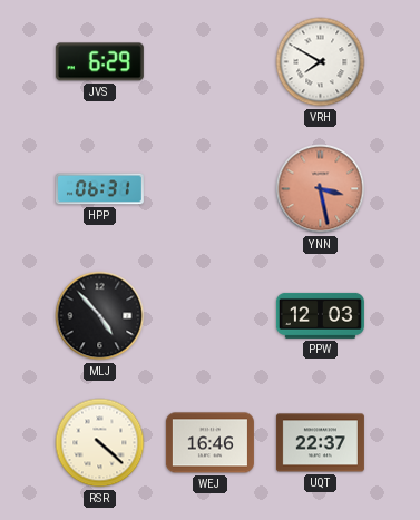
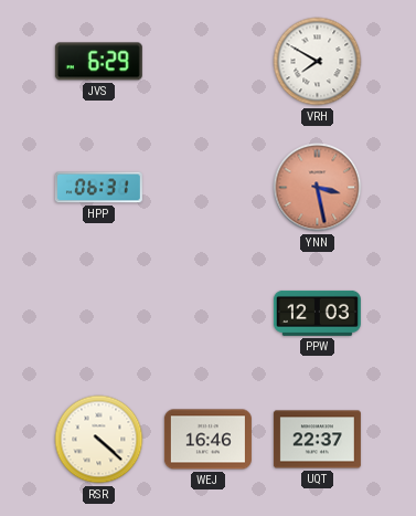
MLJ: 4:53 -> none (100, 316)
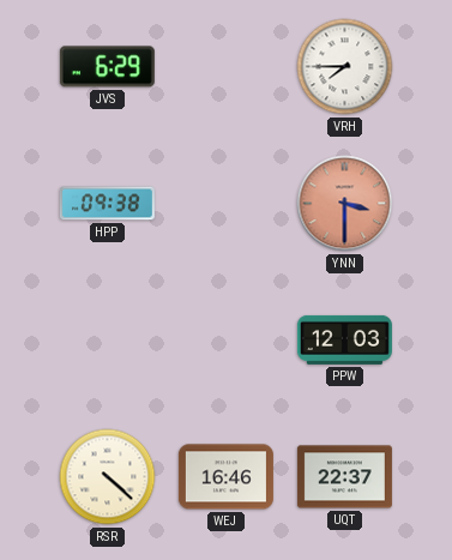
VRH: 7:50 -> 7:45 (345, 67)
HPP: 06:31 -> 09:38 (107, 204)
YNN: 3:28 -> 3:30 (345, 204)
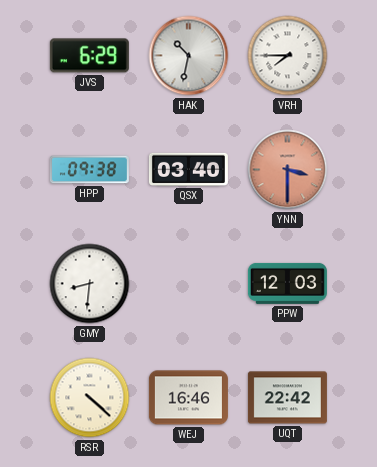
HAK: none -> 10:32 (189, 56)
QSX: none -> 03:40 (188, 169)
GMY: none -> 8:31 (90, 284)
UQT: 22:37 -> 22:42 (287, 398)
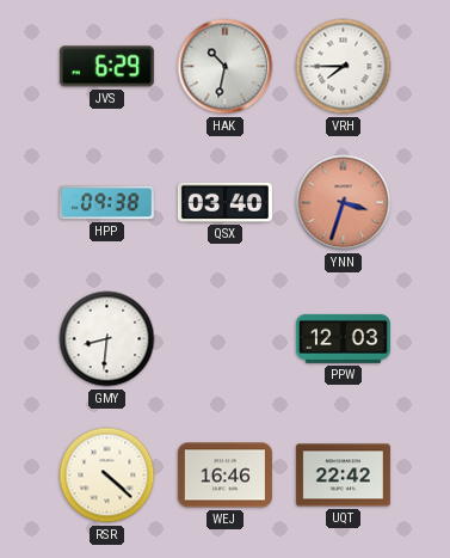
YNN: 3:30 -> 3:33 (344, 203)
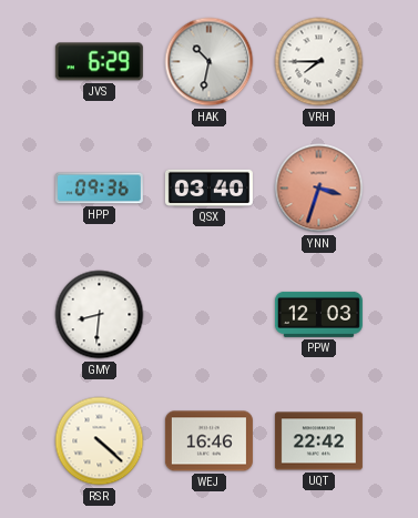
HPP: 09:38 -> 09:36 (99, 189)
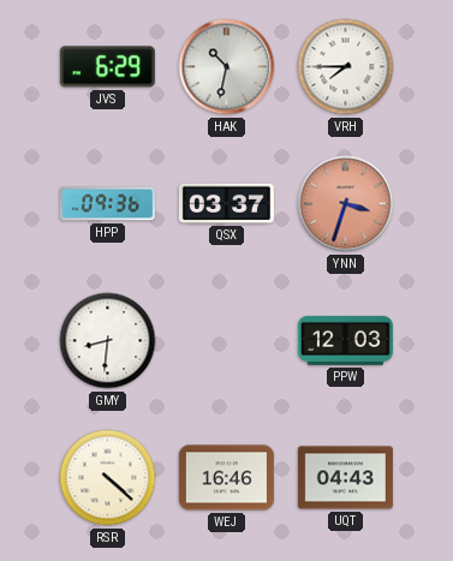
QSX: 03:40 -> 03:37 (226, 203)
UQT: 22:42 -> 04:43 (345, 478)
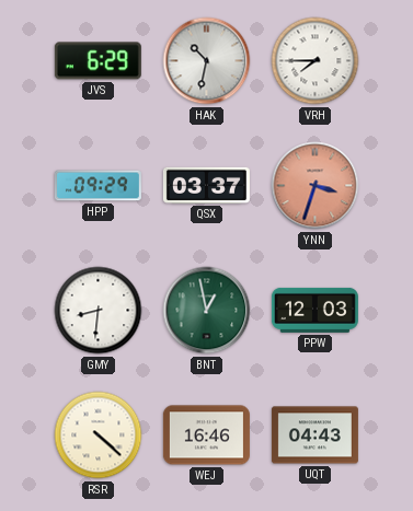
HPP: 09:36 -> 09:29 (97, 186)
BNT: none -> 12:58 (207, 311)
